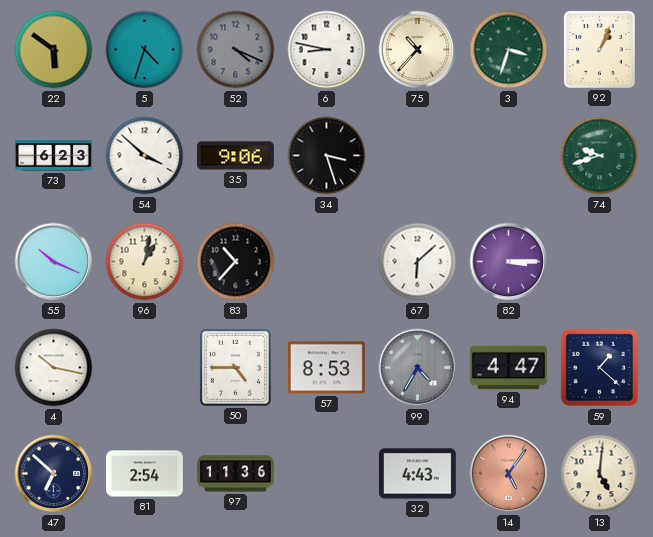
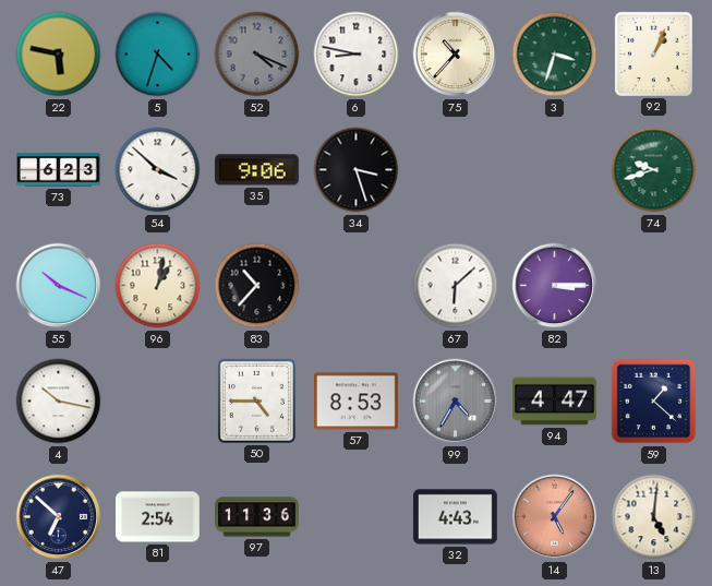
22: 5:51 -> 5:47 (59, 55)
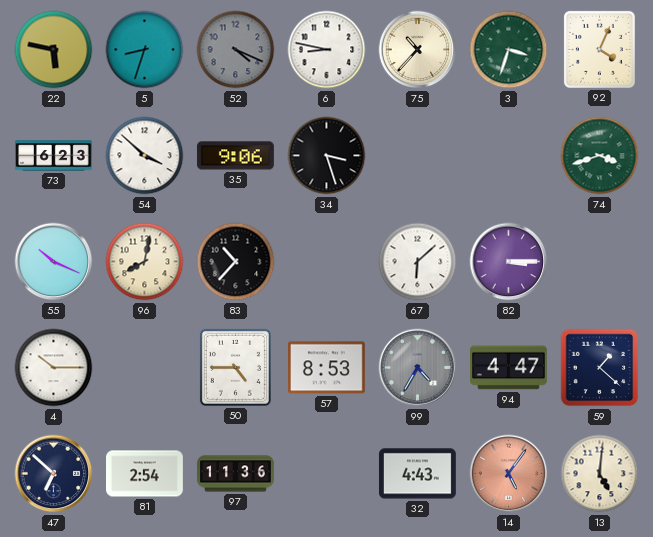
5: 4:33 -> 8:33 (145, 50)
92: 1:04 -> 4:04 (599, 49)
74: 9:42 -> 3:42 (600, 156)
96: 1:02 -> 8:02 (145, 262)
4: 10:17 -> 10:15 (54, 368)
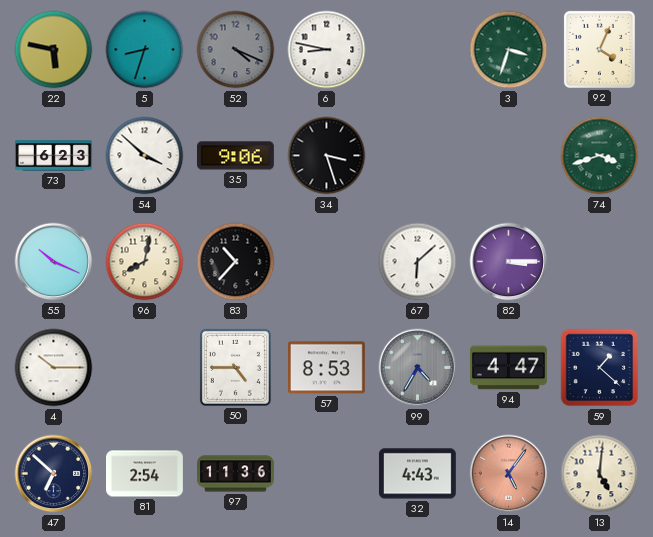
75: 10:37 -> none (418, 50)
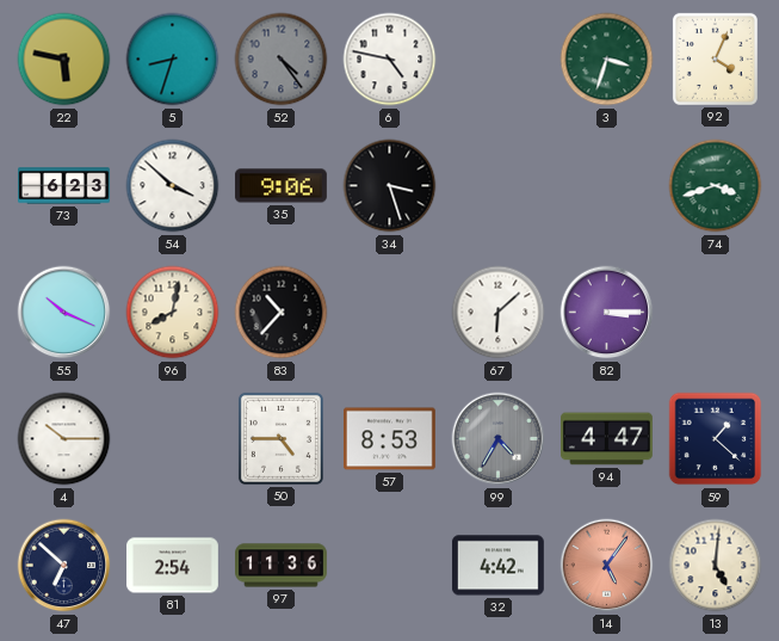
52: 4:19 -> 4:24 (282, 60)
6: 8:47 -> 4:47 (390, 60)
32: 4:43 -> 4:42 (497, 566)
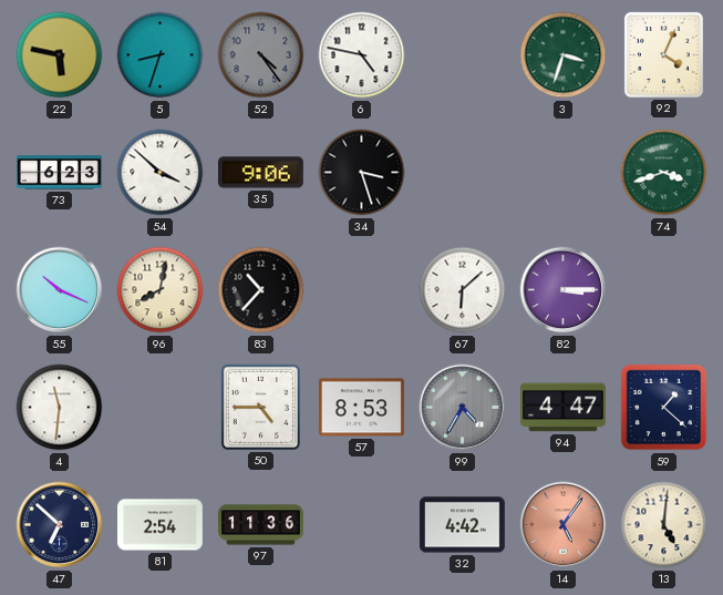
4: 10:15 -> 11:31 (60, 408)
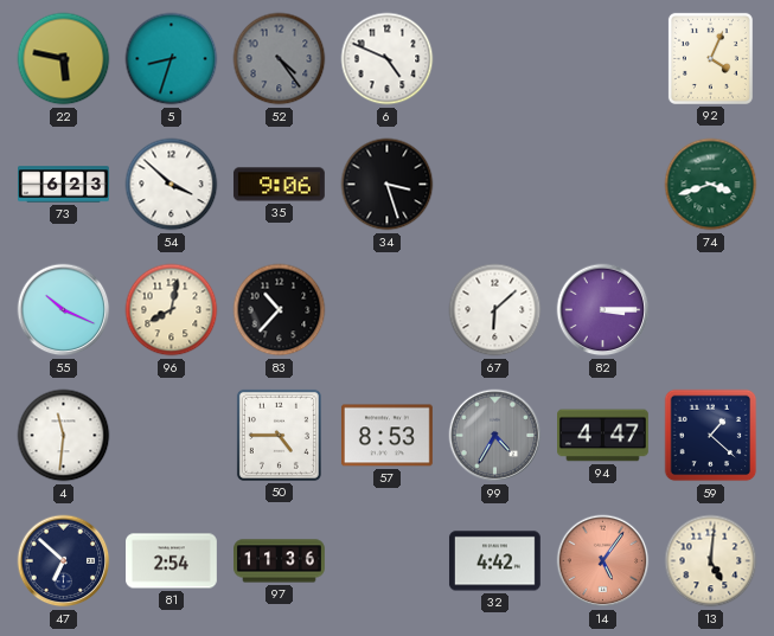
6: 4:47 -> 4:49 (388, 59)
3: 3:33 -> none (564, 55)
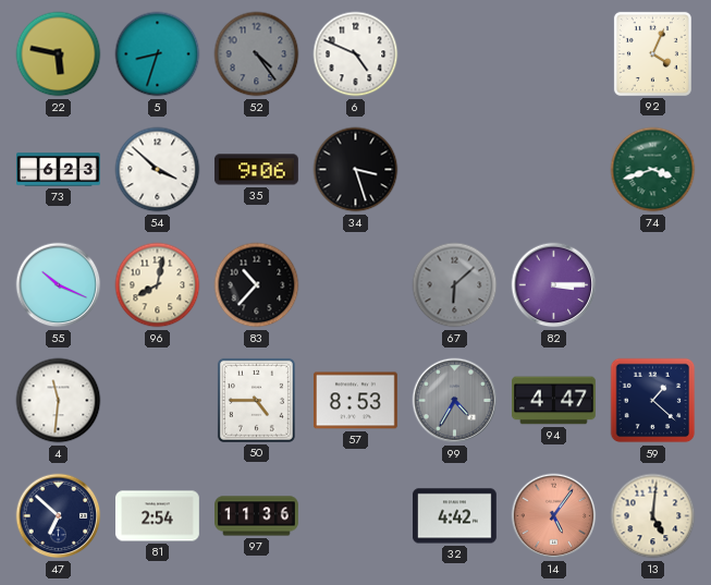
67 dial: white -> grey (455, 285)
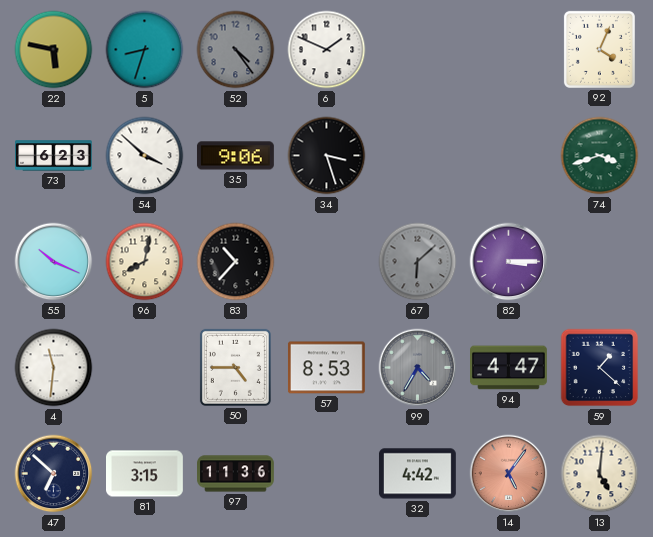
6: 4:49 -> 1:49 (327, 50)
81: 2:54 -> 3:15 (145, 474)
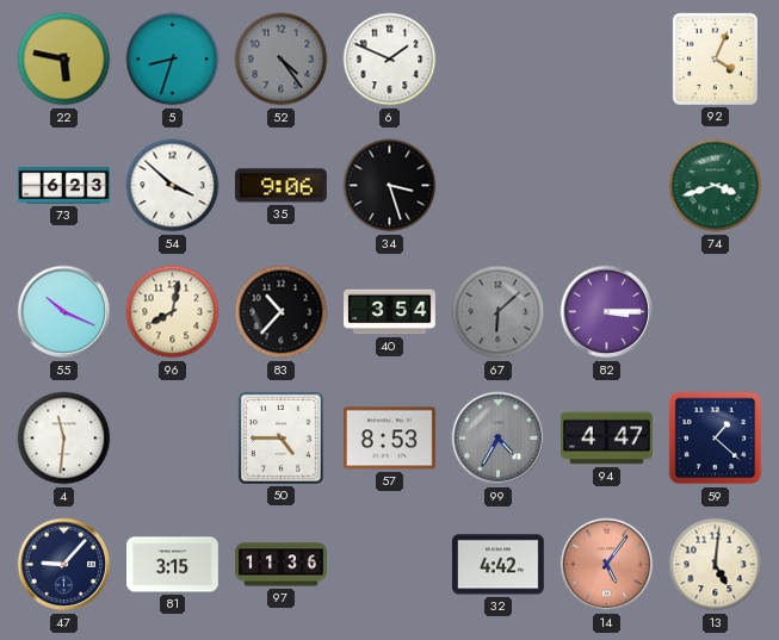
40: none -> 3:54 (390, 312)
47: 6:52 -> 9:07 (64, 565)
